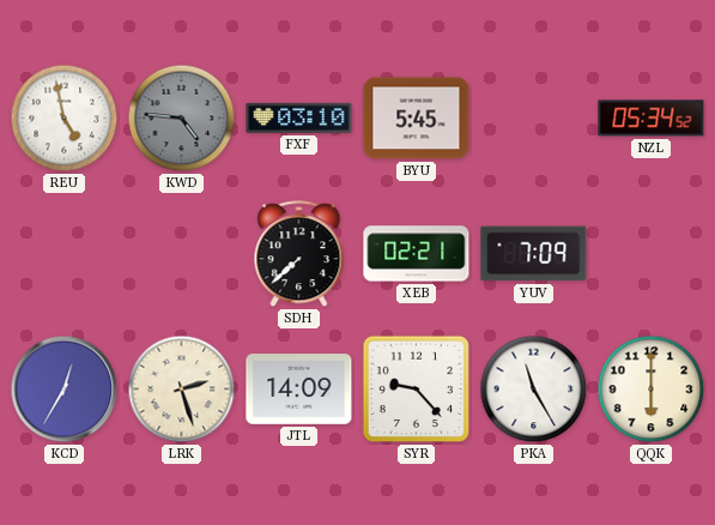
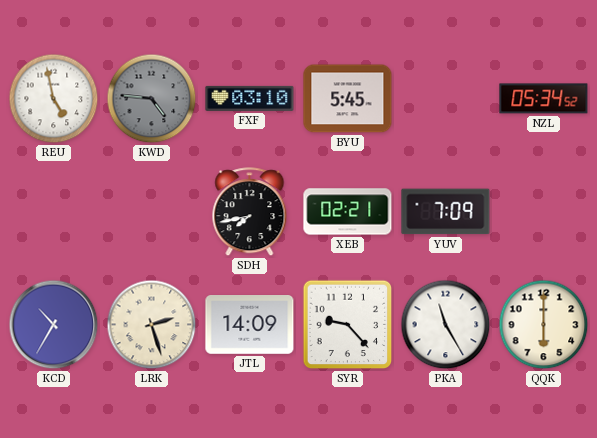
SDH: 7:38 -> 7:43 (250, 212)
KCD: 12:35 -> 10:35 (54, 325)
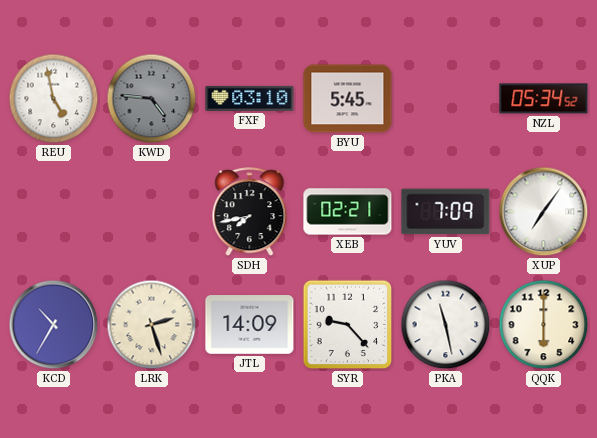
XUP: none -> 7:06 (544, 212)
PKA: 11:25 -> 11:28 (446, 325)
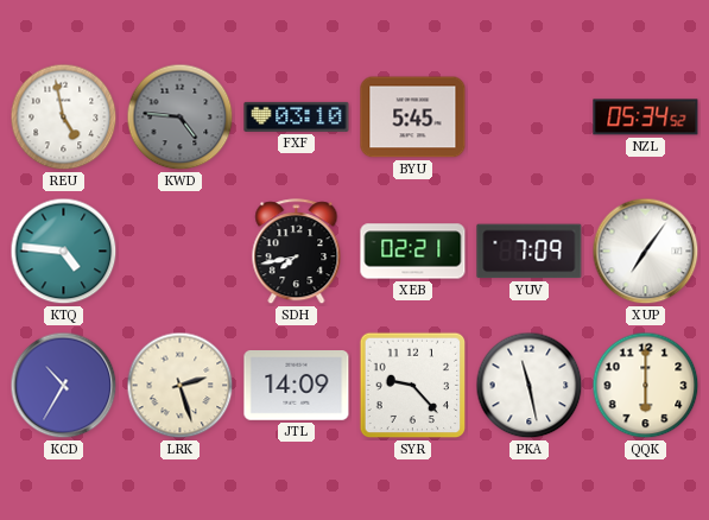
KTQ: none -> 4:46 (64, 252)
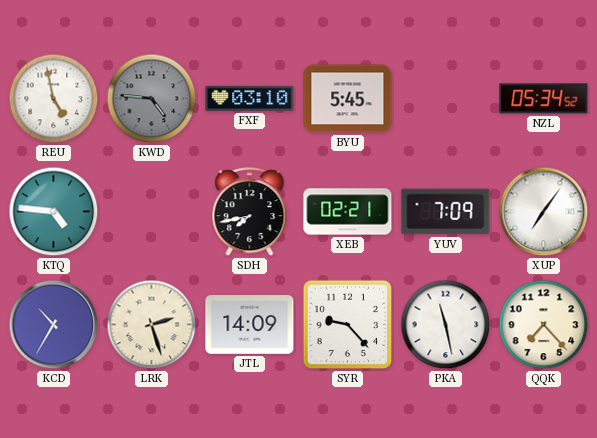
QQK: 6:00 -> 7:23 (544, 325)
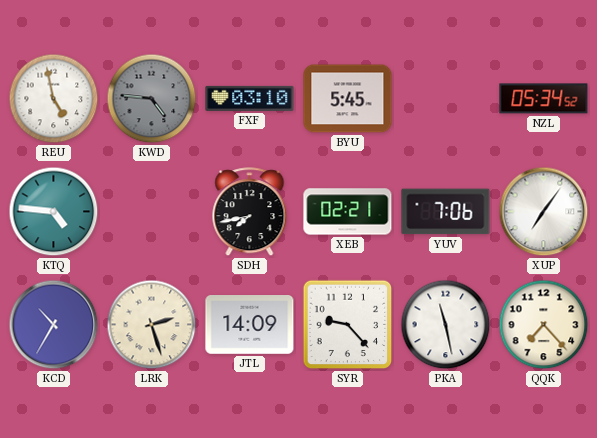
YUV: 7:09 -> 7:06 (446, 212)
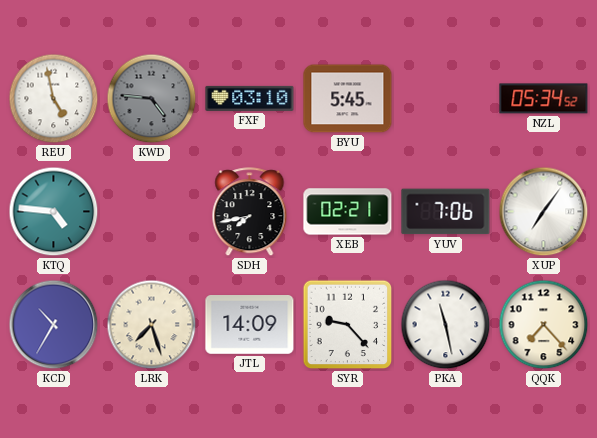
LRK: 2:27 -> 7:27 (152, 325)
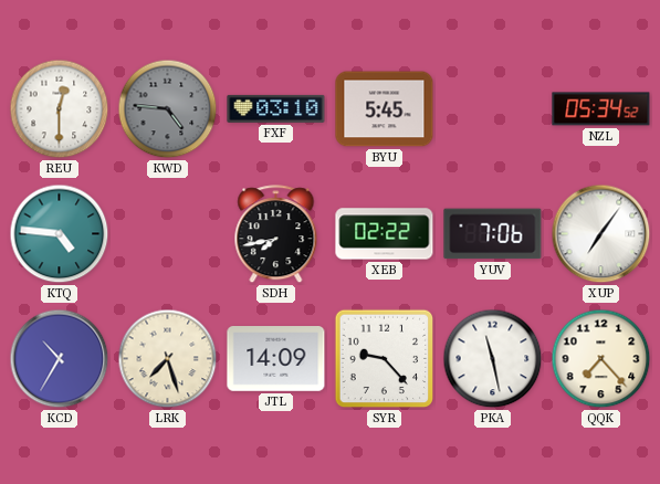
REU: 4:58 -> 12:30 (60, 109)
XEB: 02:21 -> 02:22 (385, 234)
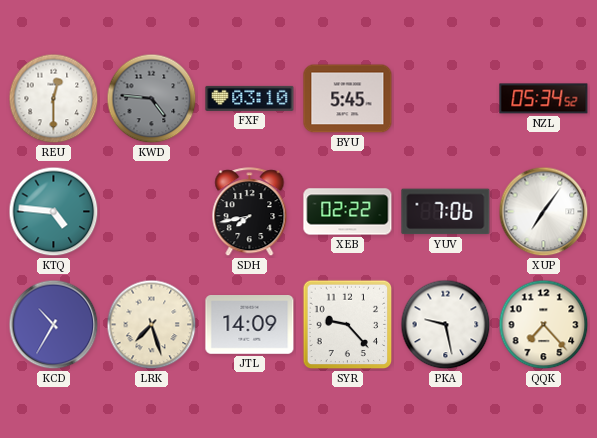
PKA: 11:28 -> 9:28 (446, 325)
